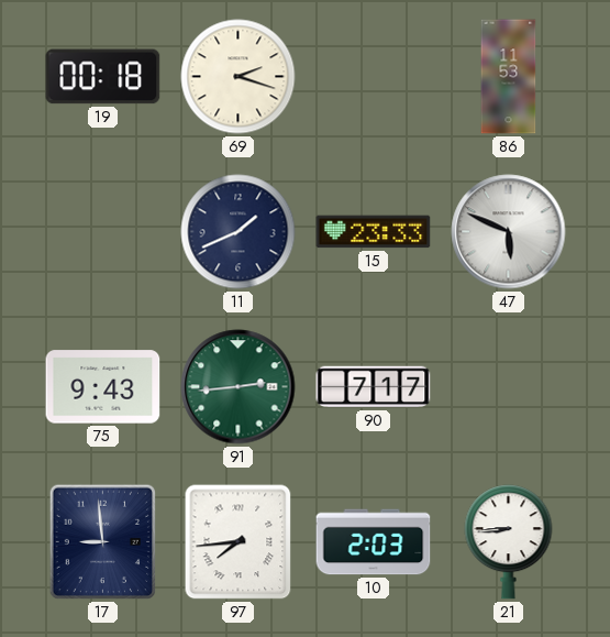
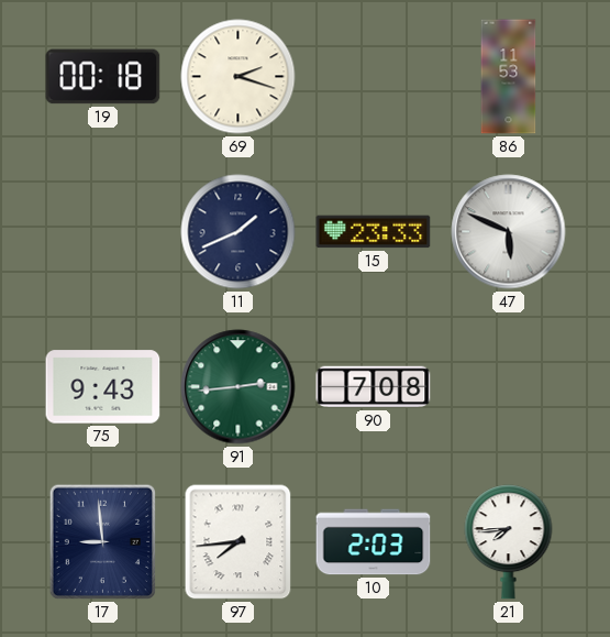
90: 7:17 -> 7:08 (374, 387)
21: 8:44 -> 7:44 (509, 542)
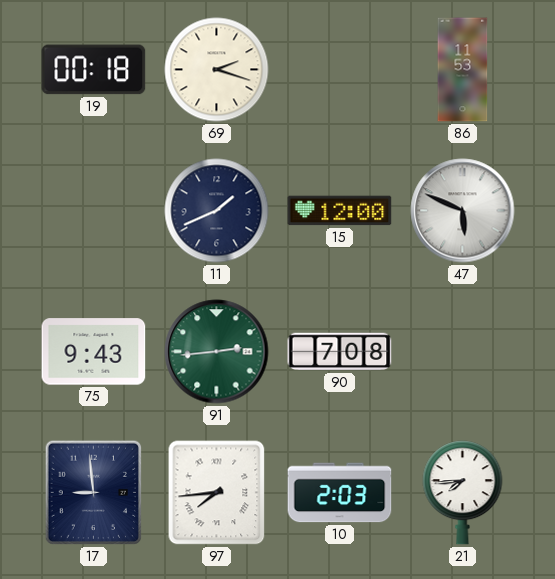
15: 23:33 -> 12:00 (340, 211)
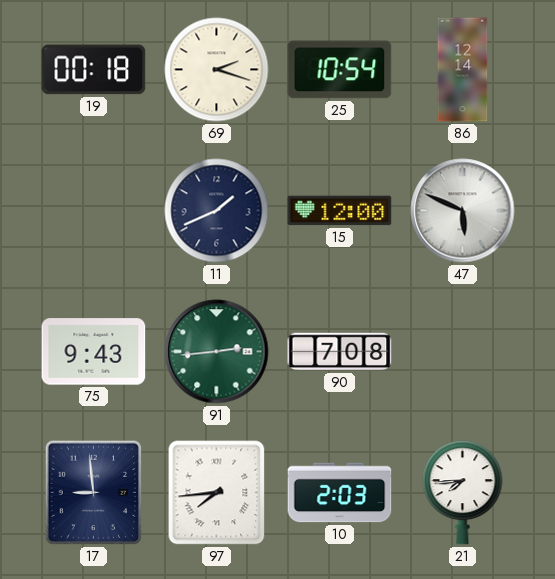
25: none -> 10:54 (340, 70)
86: 11:53 -> 12:14 (463, 70)
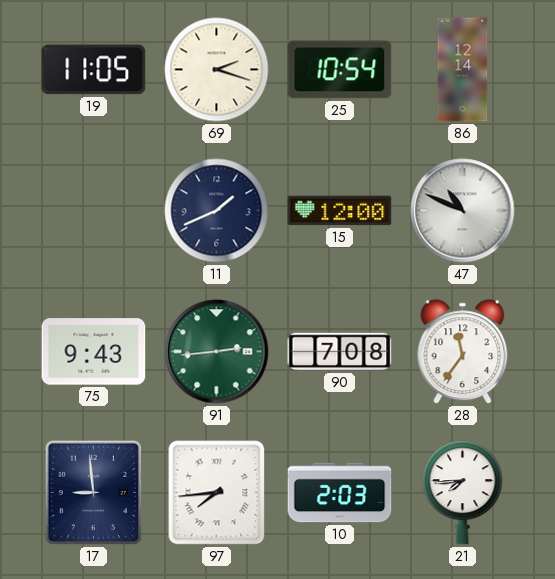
19: 00:18 -> 11:05 (94, 70)
47: 5:49 -> 10:49 (463, 211)
28: none -> 11:36 (463, 352)
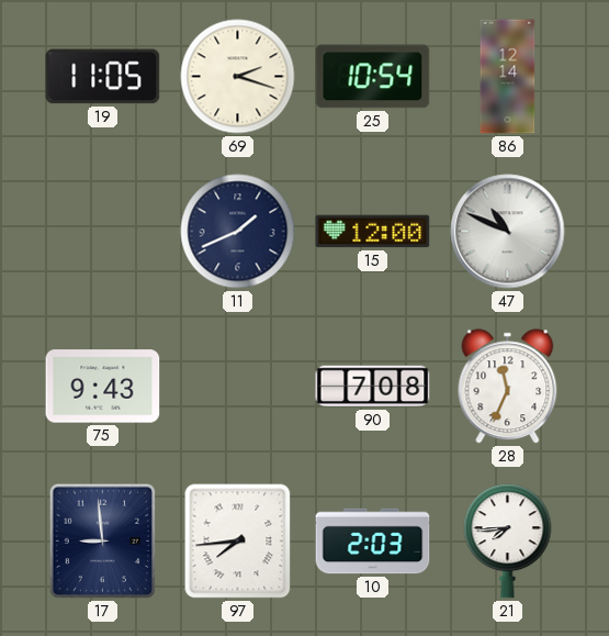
91: 2:44 -> none (217, 352)
28: 11:36 -> 11:34 (508, 387)
